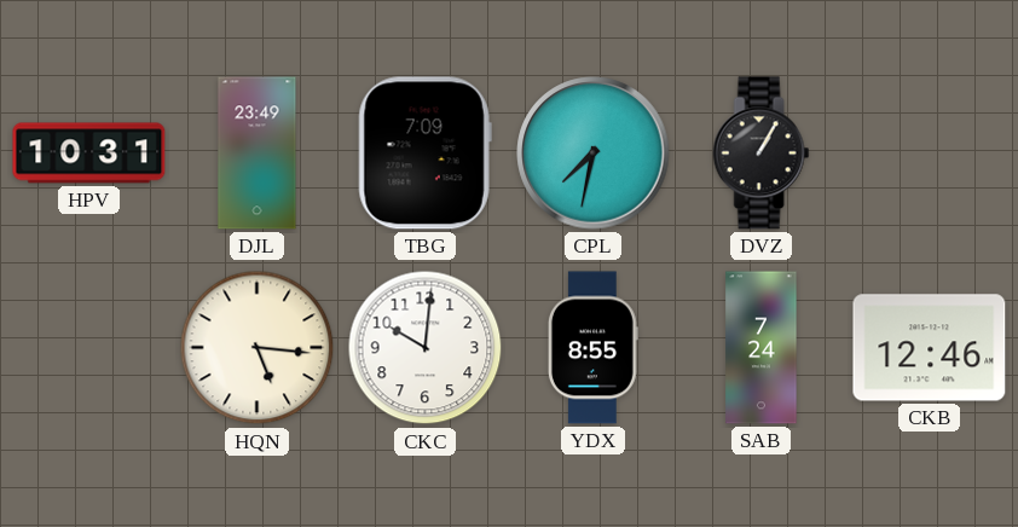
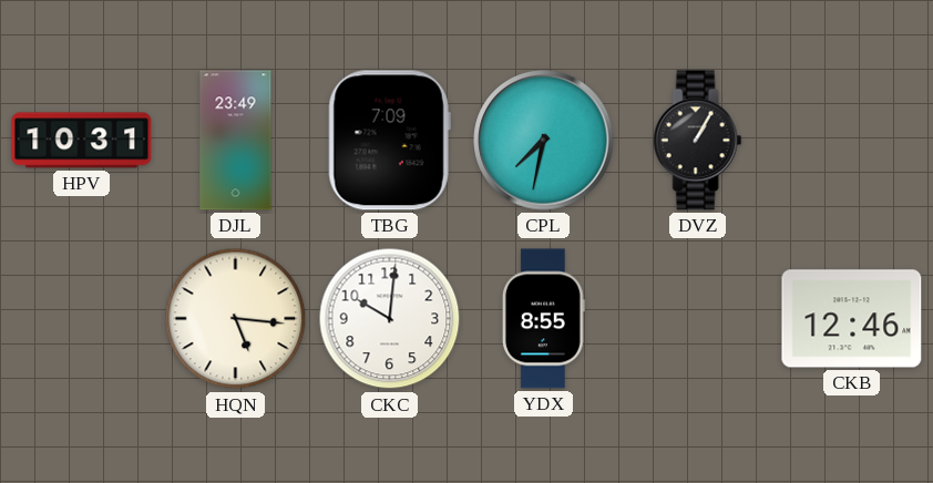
SAB: 7:24 -> none (762, 348)
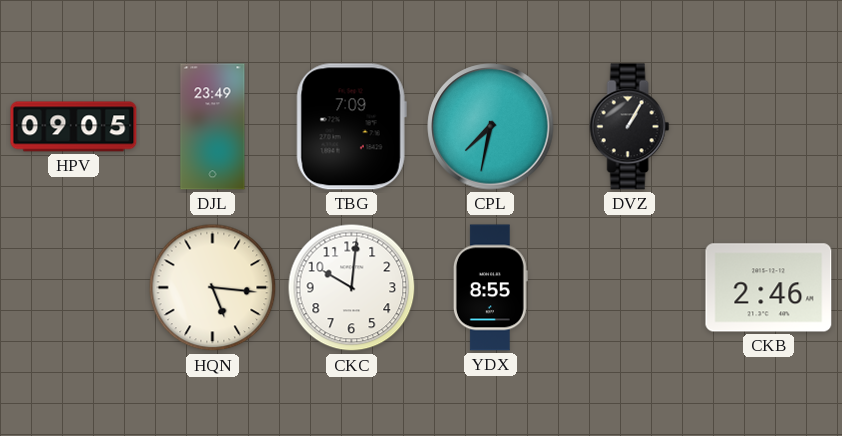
HPV: 10:31 -> 09:05 (74, 127)
CKB: 12:46 -> 2:46 (769, 288)
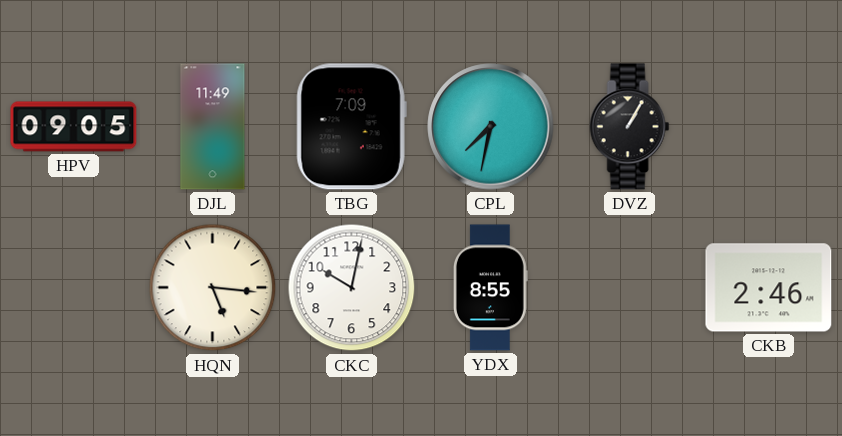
DJL: 23:49 -> 11:49 (213, 127)
CKC: 10:01 -> 10:02 (352, 288)
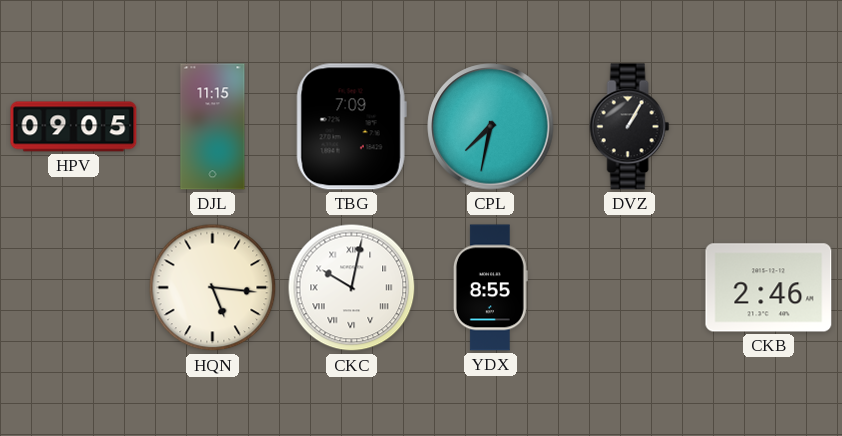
DJL: 11:49 -> 11:15 (213, 127)
CKC numerals: Arabic -> Roman (352, 288)
